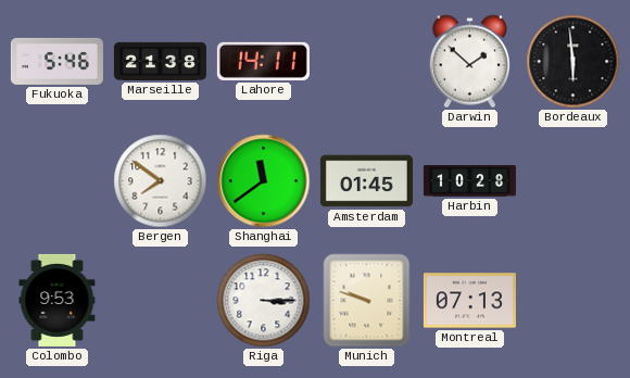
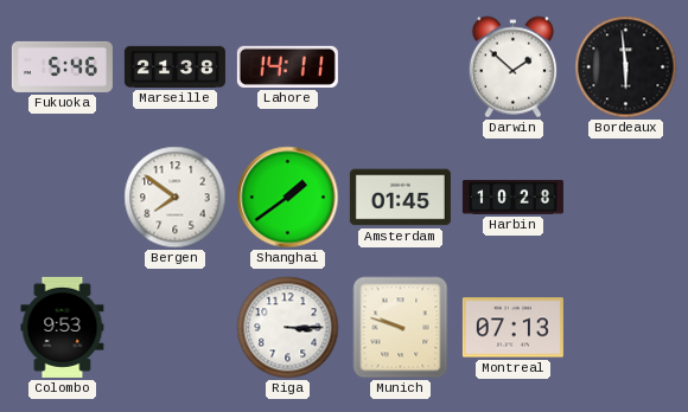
Shanghai: 11:39 -> 1:39 (288, 198)
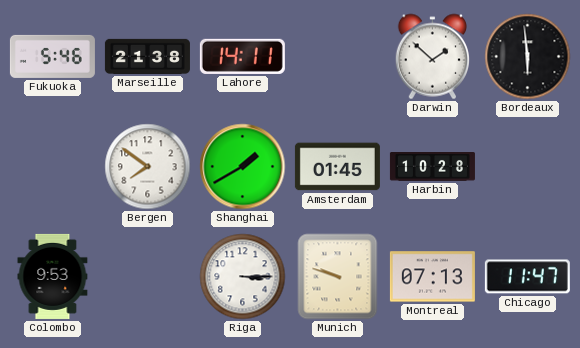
Shanghai: 1:39 -> 1:40 (243, 167)
Chicago: none -> 11:47 (527, 277)
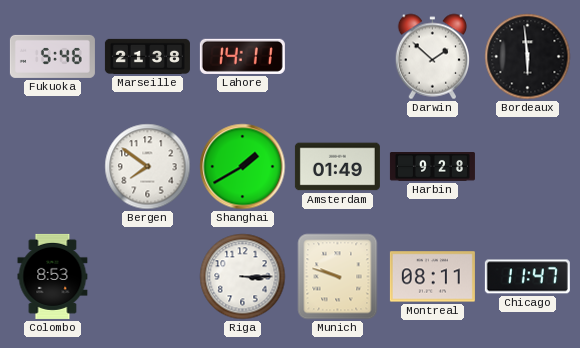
Amsterdam: 01:45 -> 01:49 (337, 167)
Harbin: 10:28 -> 9:28 (432, 167)
Colombo: 9:53 -> 8:53 (53, 276)
Montreal: 07:13 -> 08:11 (432, 277)
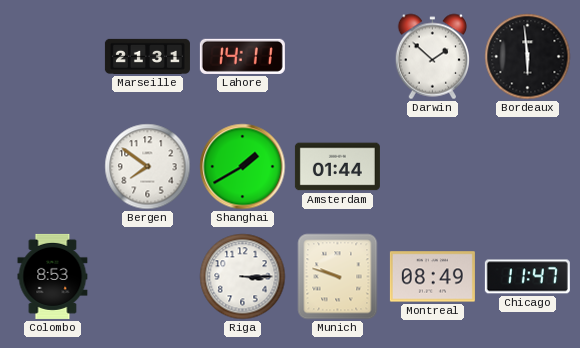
Fukuoka: 5:46 -> none (52, 56)
Marseille: 21:38 -> 21:31 (147, 56)
Amsterdam: 01:49 -> 01:44 (337, 167)
Harbin: 9:28 -> none (432, 167)
Montreal: 08:11 -> 08:49 (432, 277)
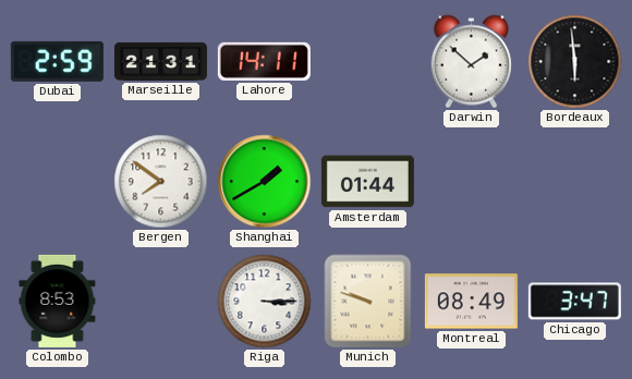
Dubai: none -> 2:59 (57, 61)
Chicago: 11:47 -> 3:47 (574, 302)
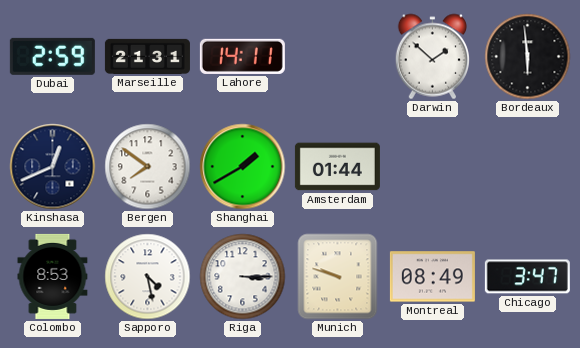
Kinshasa: none -> 12:41 (53, 167)
Sapporo: none -> 4:28 (148, 277)
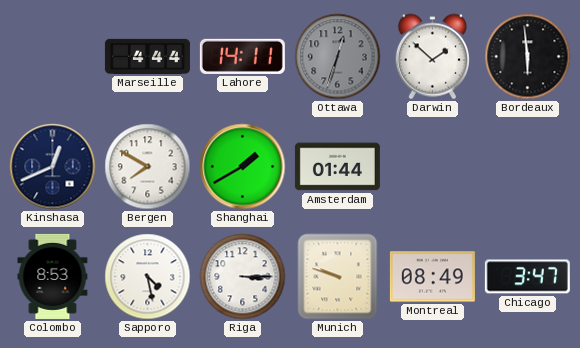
Dubai: 2:59 -> none (52, 56)
Marseille: 21:31 -> 4:44 (147, 56)
Ottawa: none -> 12:33 (338, 57)
Bergen: 7:51 -> 7:50 (148, 167)
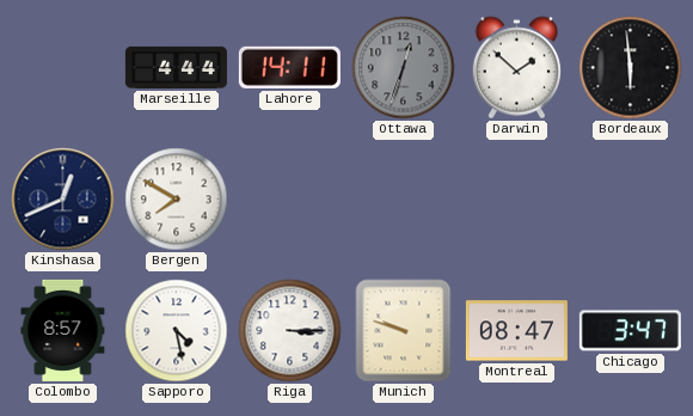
Shanghai: 1:40 -> none (243, 167)
Amsterdam: 01:44 -> none (337, 167)
Colombo: 8:53 -> 8:57 (63, 330)
Montreal: 08:49 -> 08:47 (516, 331)
